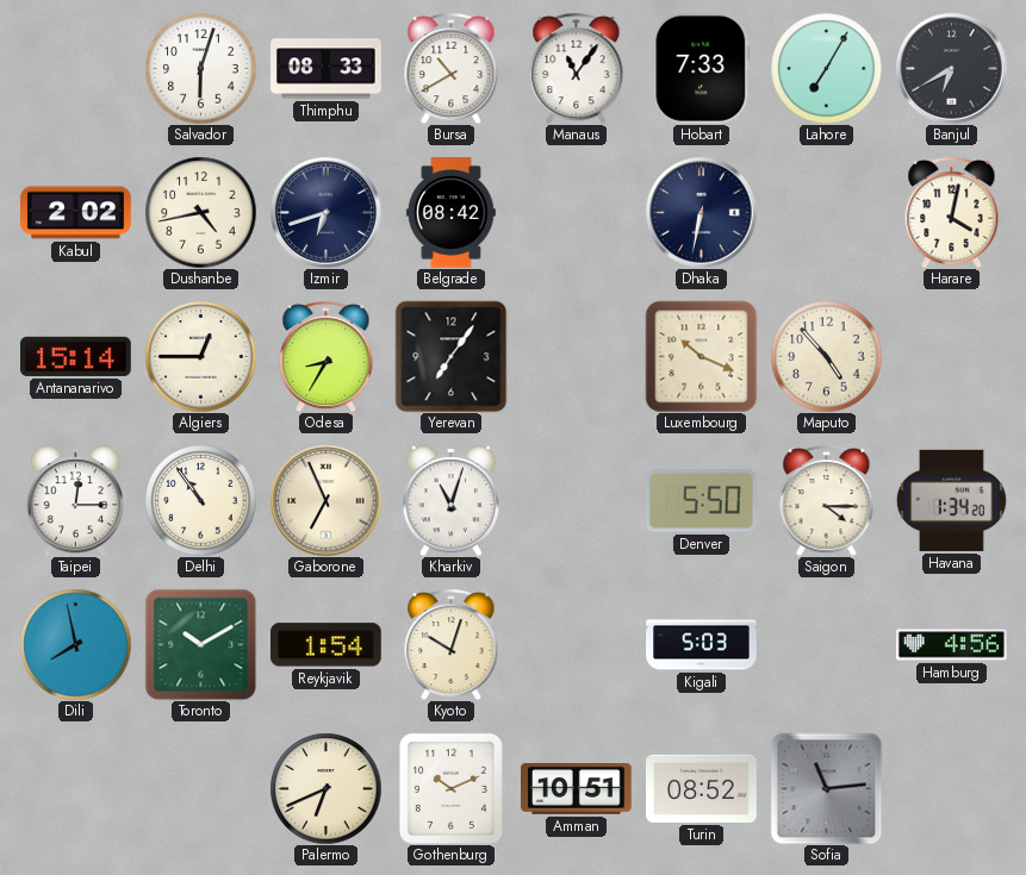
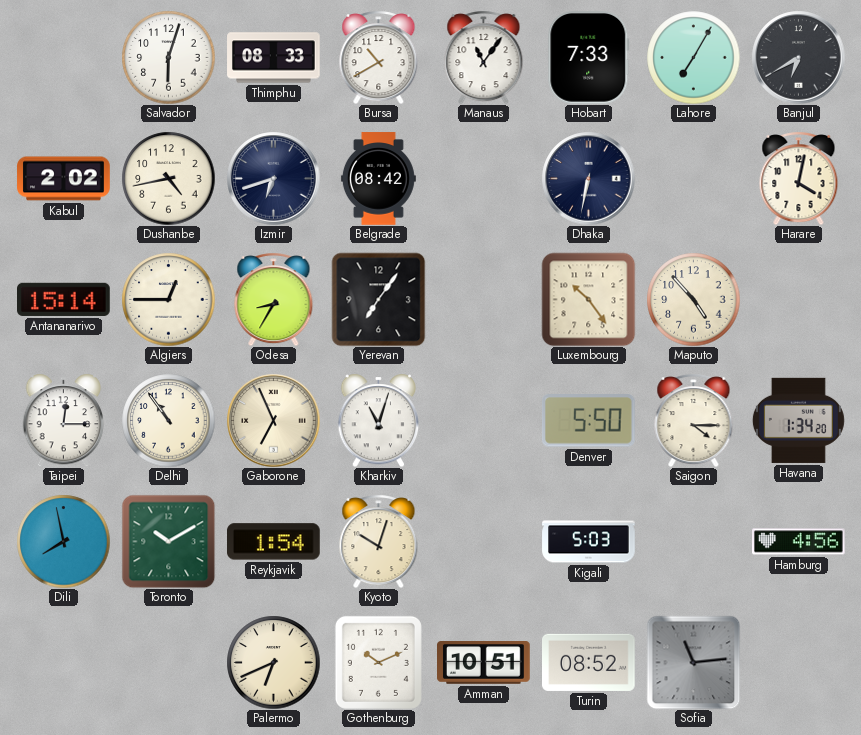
Luxembourg: 10:19 -> 10:24 (588, 299)
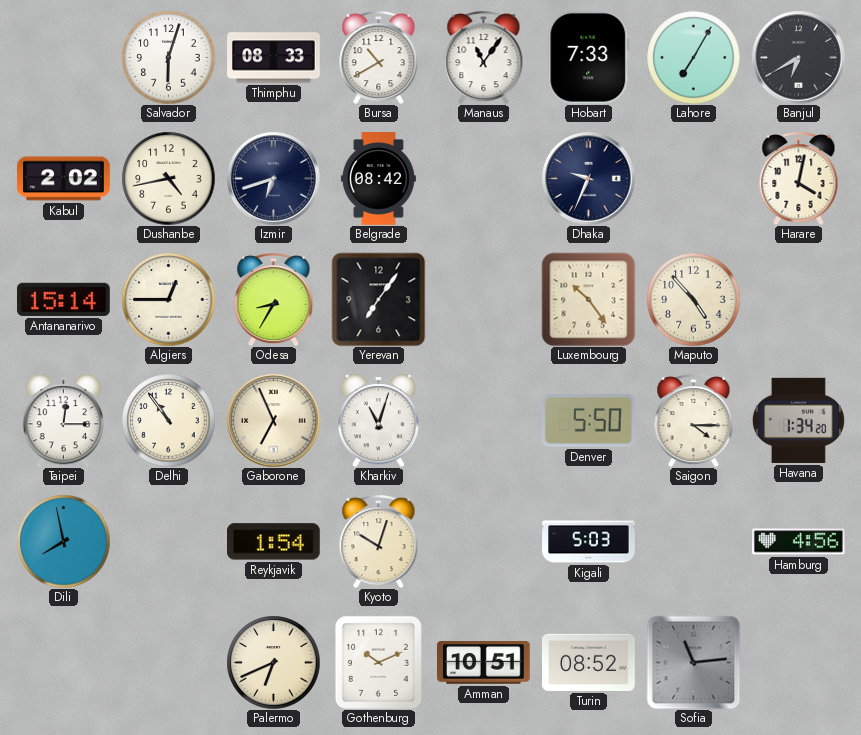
Dhaka: 6:32 -> 9:34 (588, 178)
Toronto: 10:10 -> none (168, 541)
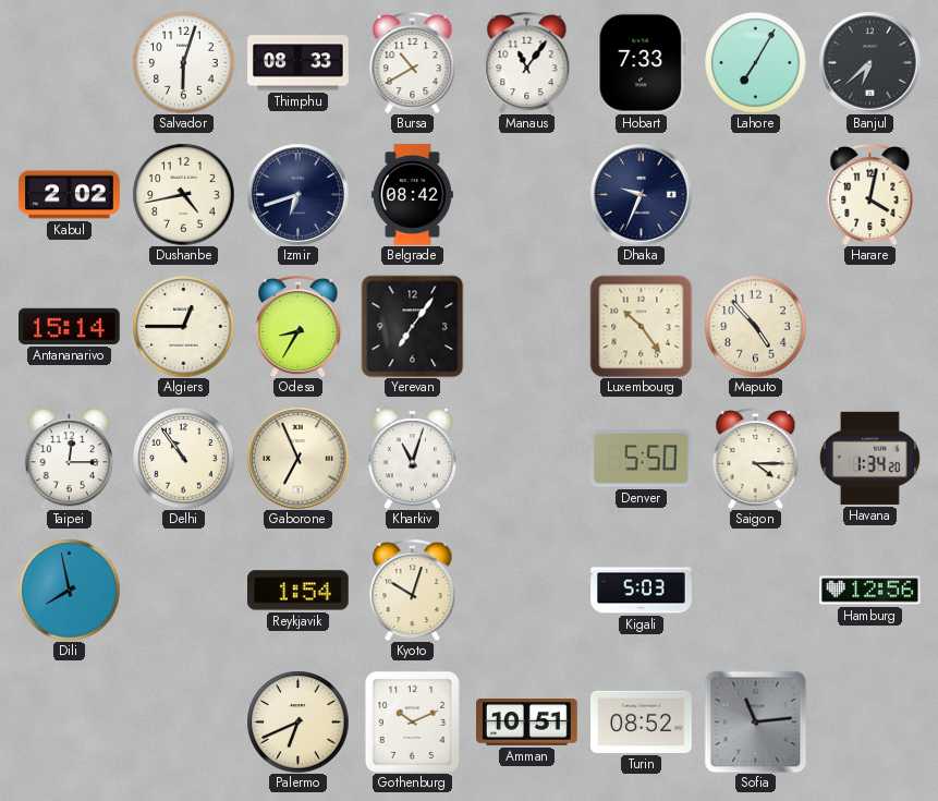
Banjul: 6:40 -> 6:38 (869, 62)
Hamburg: 4:56 -> 12:56 (870, 591)
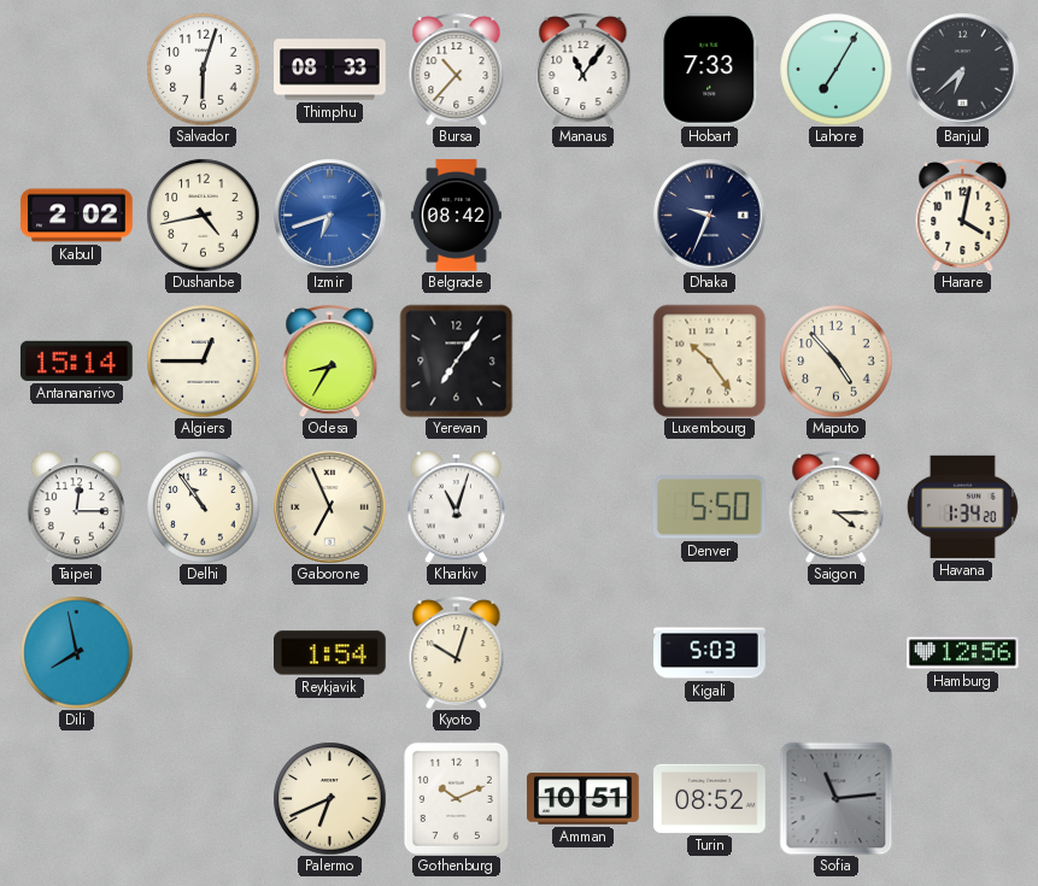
Bursa: 10:40 -> 10:37 (457, 69)
Izmir dial: navy -> blue (329, 215)
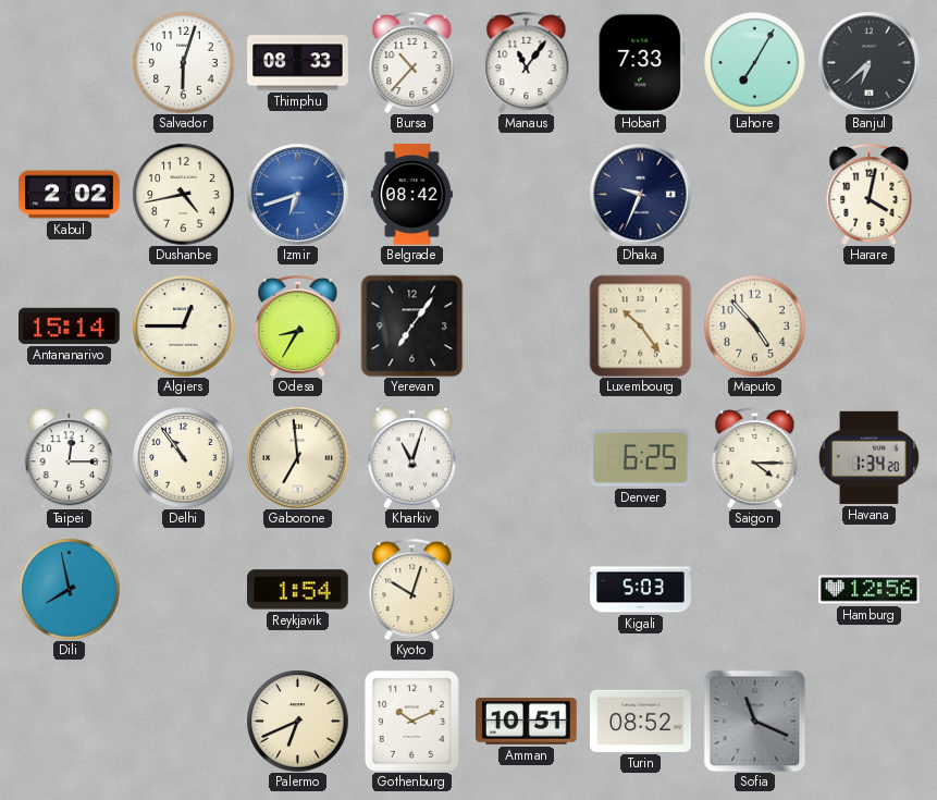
Gaborone: 6:56 -> 6:59 (297, 457)
Denver: 5:50 -> 6:25 (640, 458)
Sofia: 11:14 -> 11:19 (754, 721)
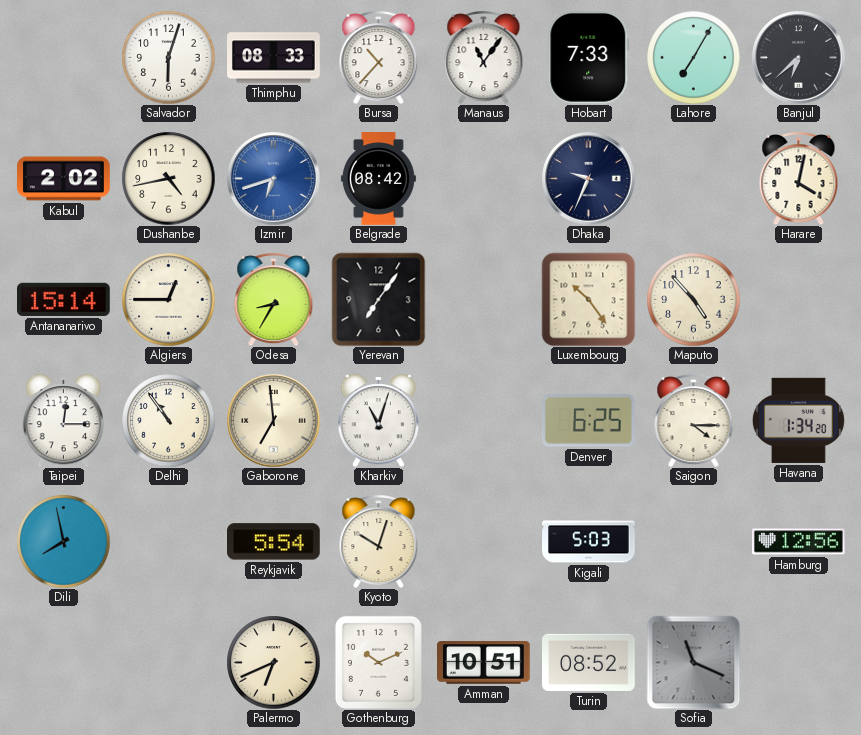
Reykjavik: 1:54 -> 5:54 (274, 542)
